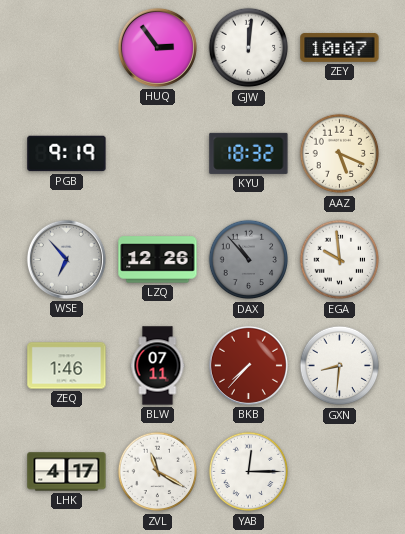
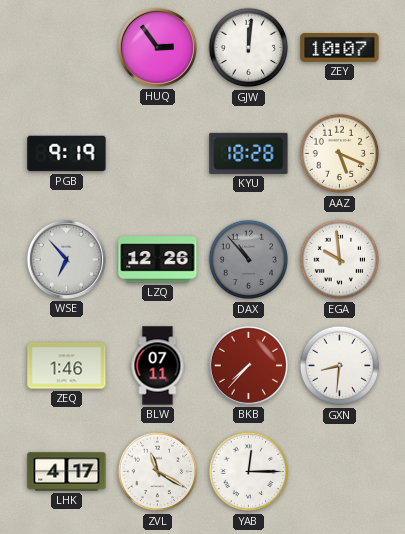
KYU: 18:32 -> 18:28 (249, 153)
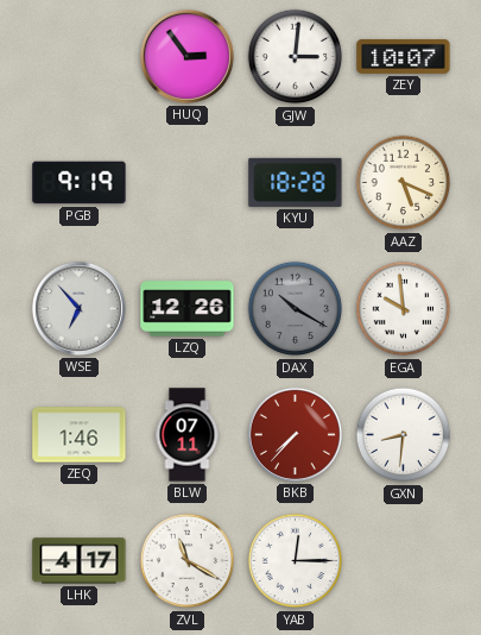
GJW: 12:01 -> 3:01 (296, 57)
DAX: 10:53 -> 10:20 (296, 309)
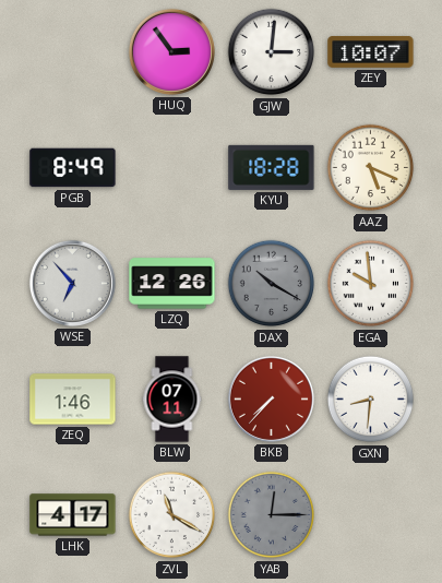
PGB: 9:19 -> 8:49 (73, 168)
YAB dial: white -> grey (272, 515)
